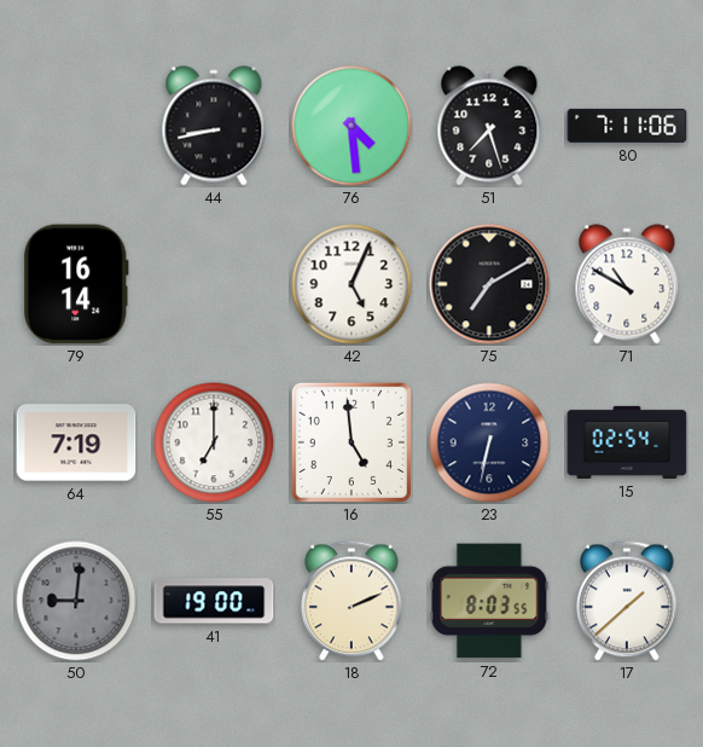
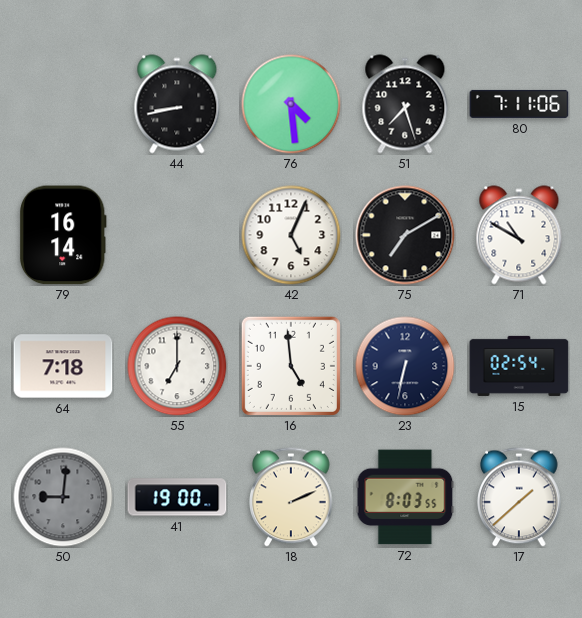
64: 7:19 -> 7:18 (63, 366)
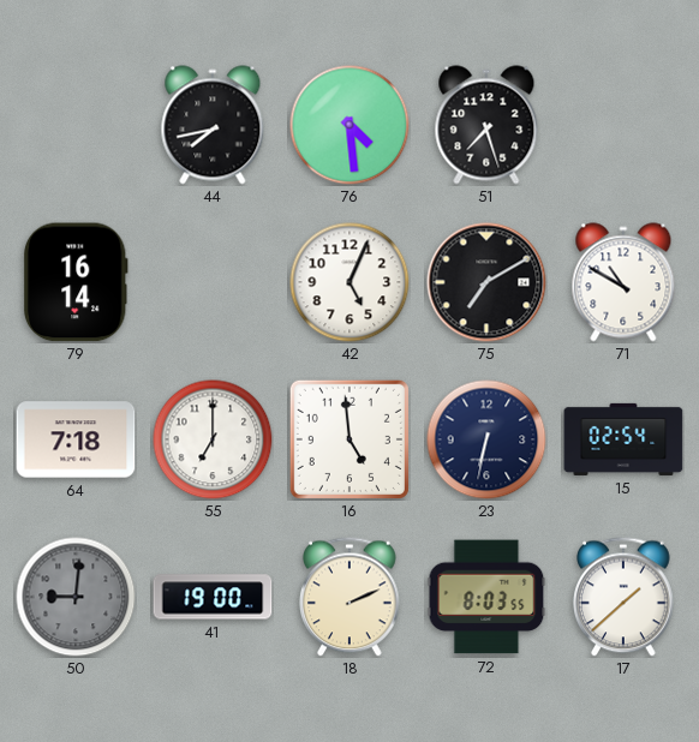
44: 8:43 -> 7:43 (213, 125)
80: 7:11 -> none (519, 104)
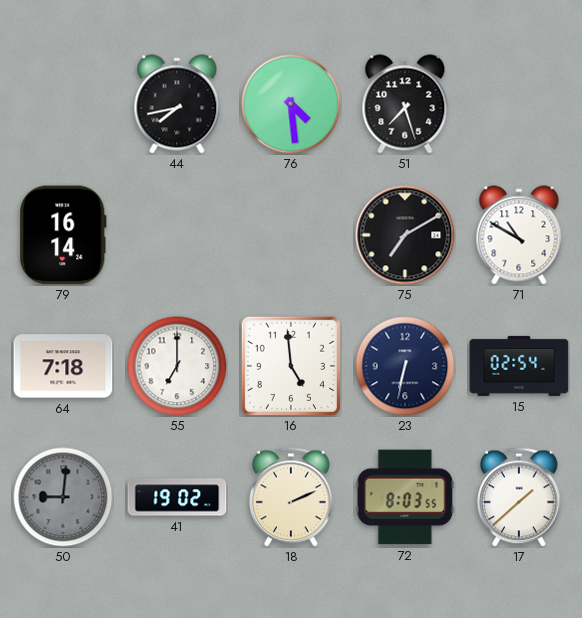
42: 5:04 -> none (349, 282)
41: 19:00 -> 19:02 (177, 497)
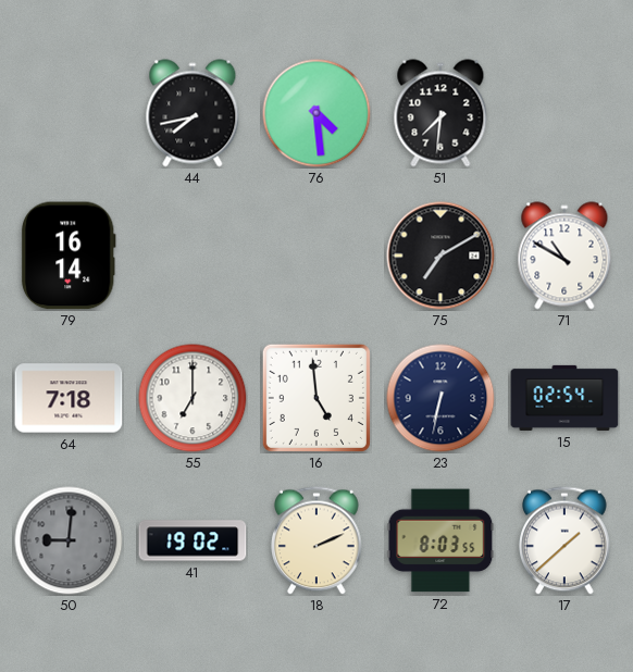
51: 7:27 -> 7:31 (440, 113)
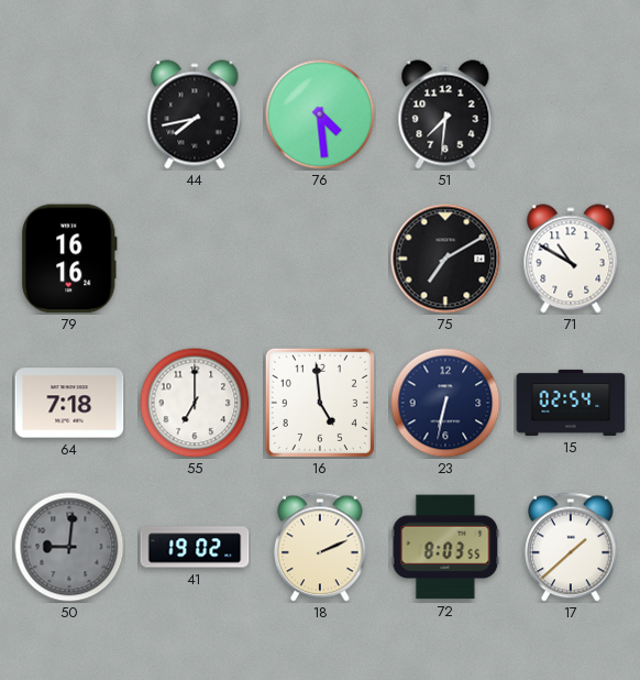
79: 16:14 -> 16:16 (69, 259)
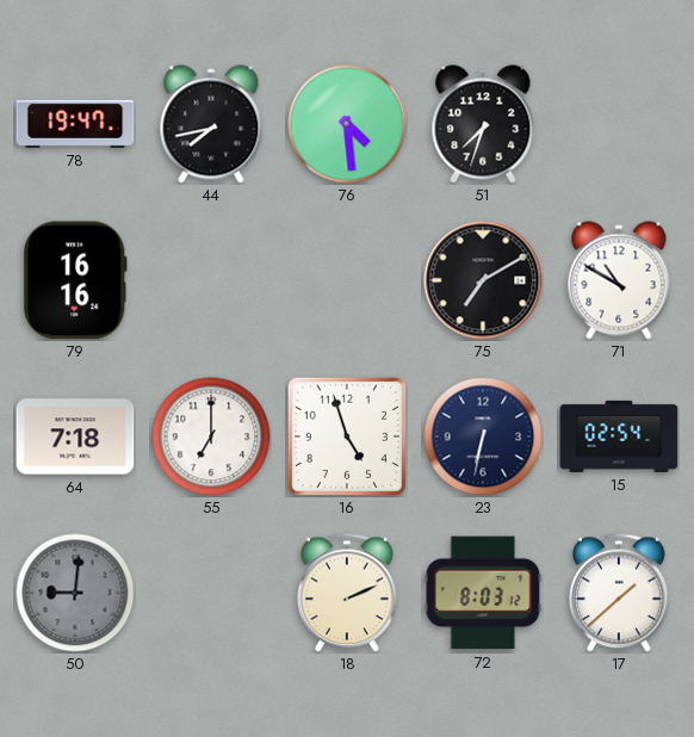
78: none -> 19:47 (75, 124)
51: 7:31 -> 7:33 (483, 124)
16: 4:59 -> 4:57 (347, 436)
41: 19:02 -> none (195, 547)
72: 8:03:55 -> 8:03:12 (483, 593)
